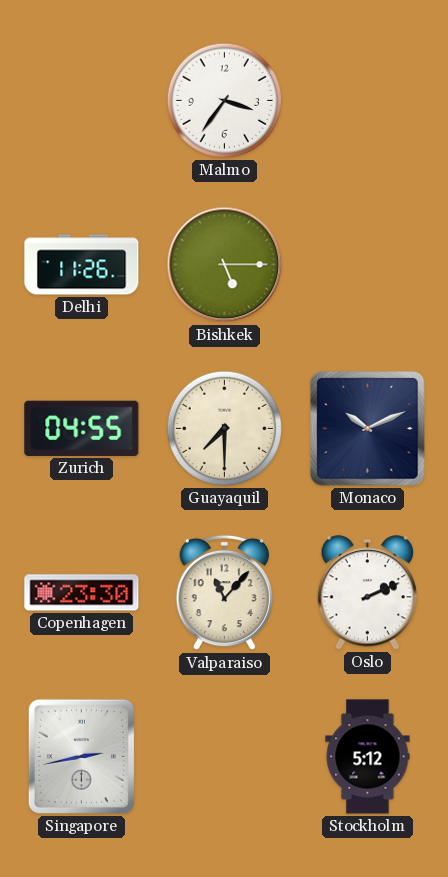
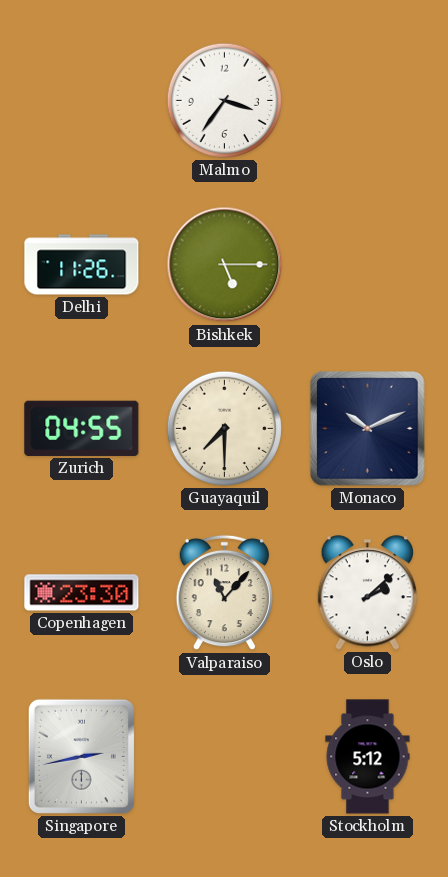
Oslo: 2:11 -> 2:08 (367, 593)
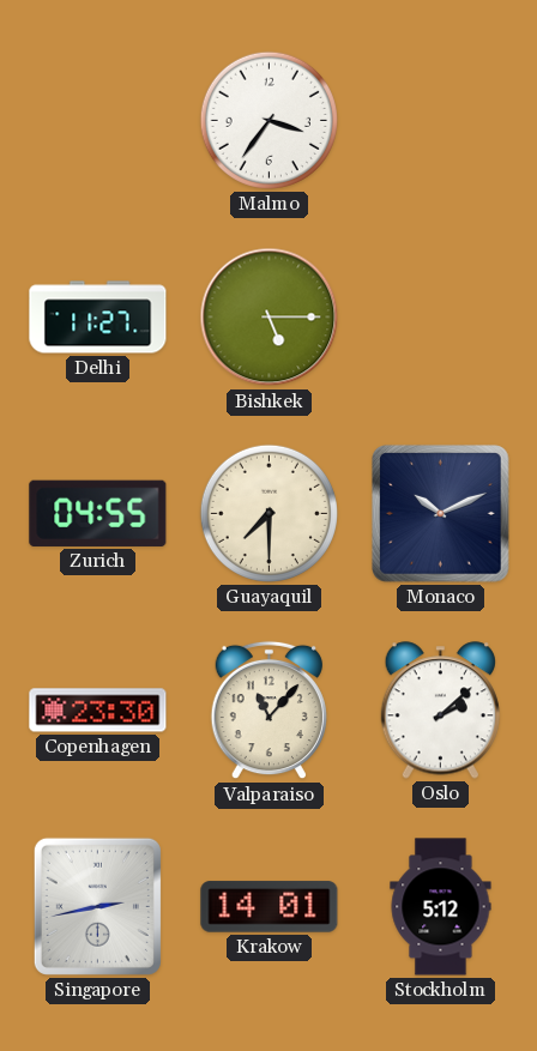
Delhi: 11:26 -> 11:27 (98, 318)
Krakow: none -> 14:01 (270, 907)
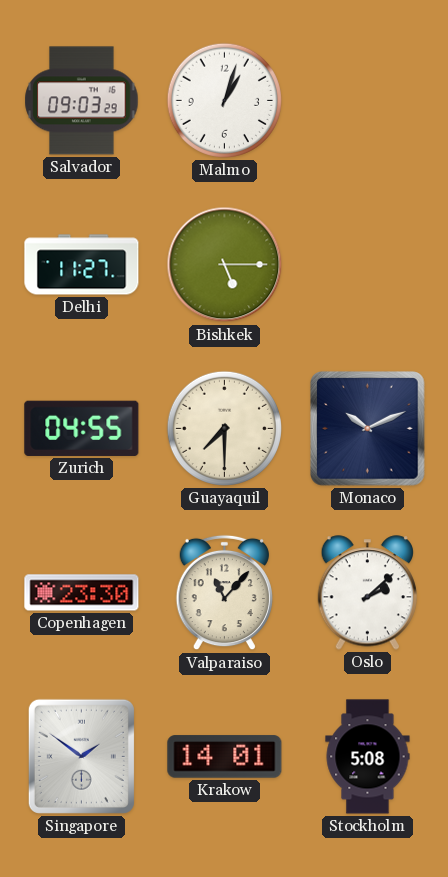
Salvador: none -> 09:03 (82, 101)
Malmo: 3:36 -> 1:03 (224, 100)
Singapore: 2:43 -> 1:51 (81, 756)
Stockholm: 5:12 -> 5:08 (368, 757)
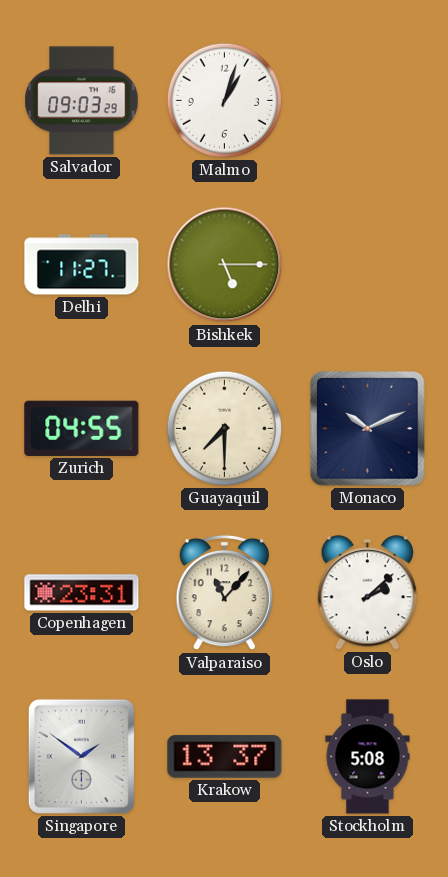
Copenhagen: 23:30 -> 23:31 (82, 593)
Krakow: 14:01 -> 13:37 (225, 757)
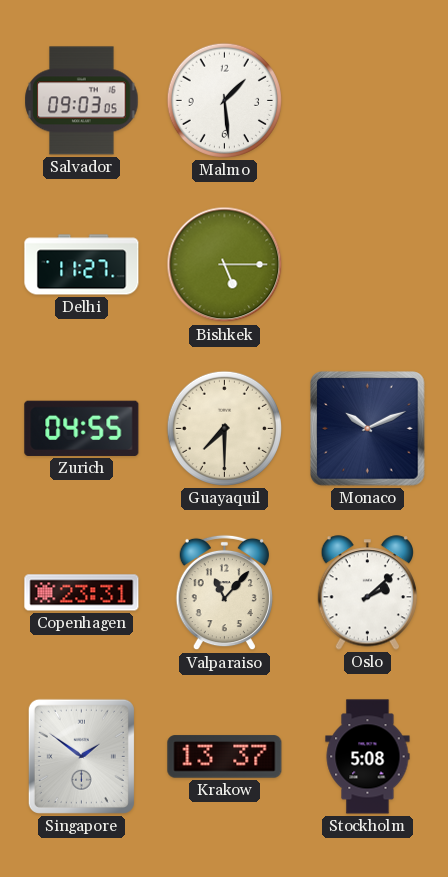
Salvador: 09:03:29 -> 09:03:05 (82, 101)
Malmo: 1:03 -> 1:29 (224, 100)
